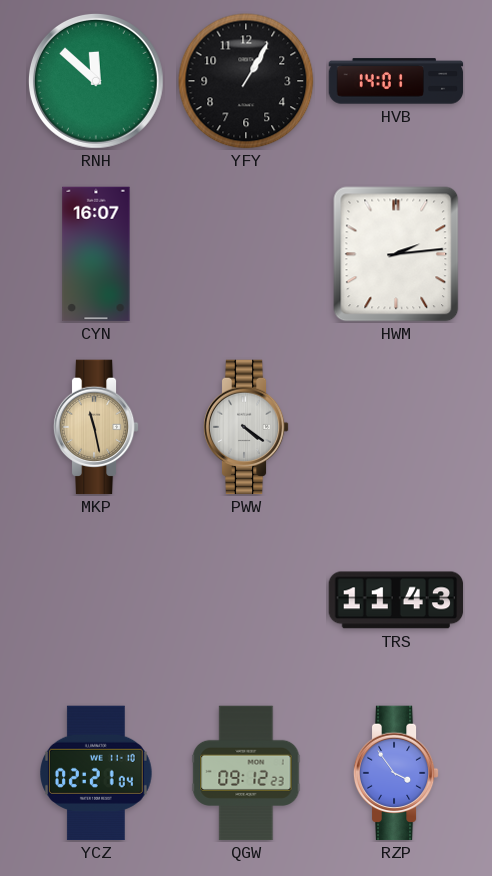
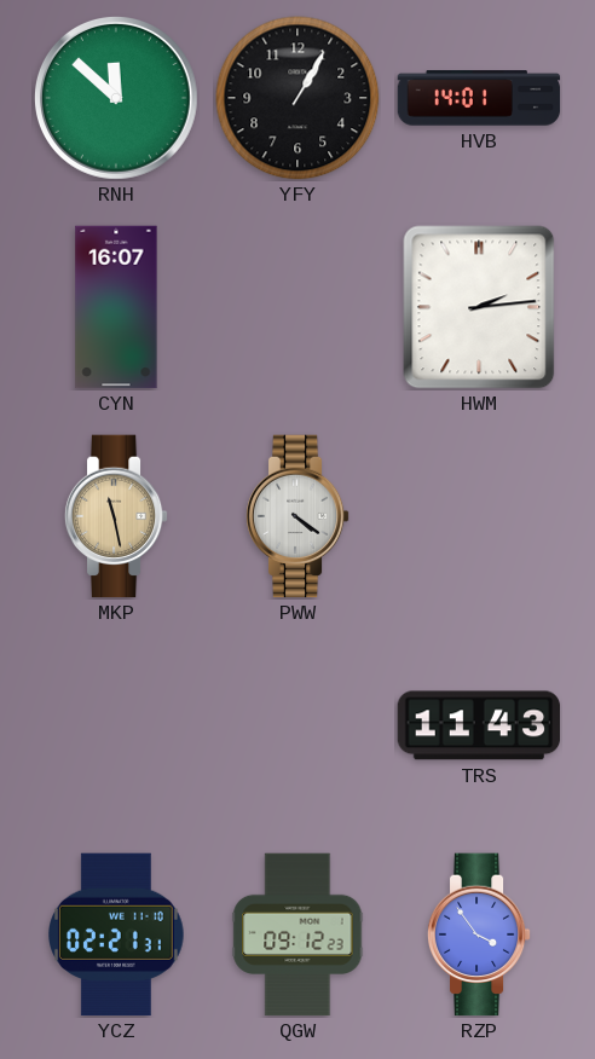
YCZ: 02:21:04 -> 02:21:31 (117, 934)
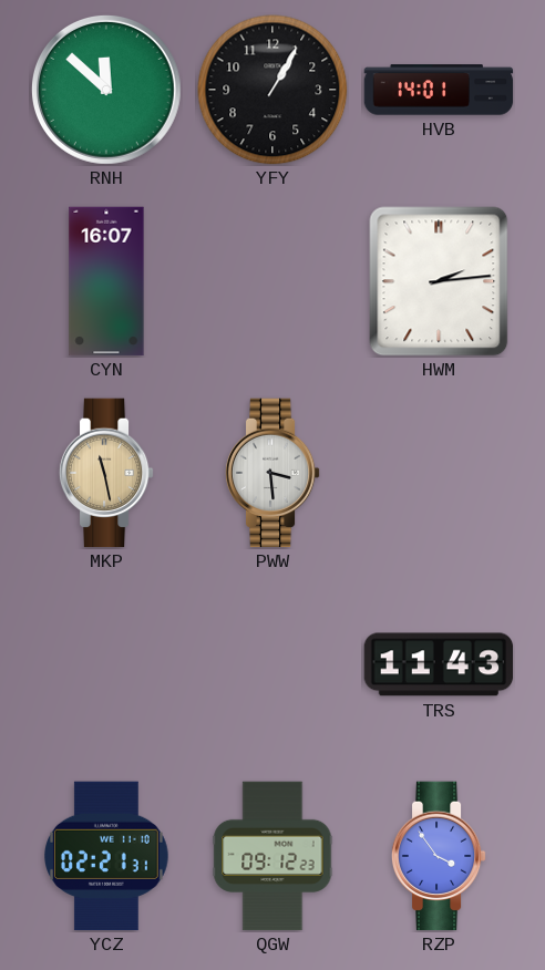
PWW: 4:21 -> 3:29 (272, 473)
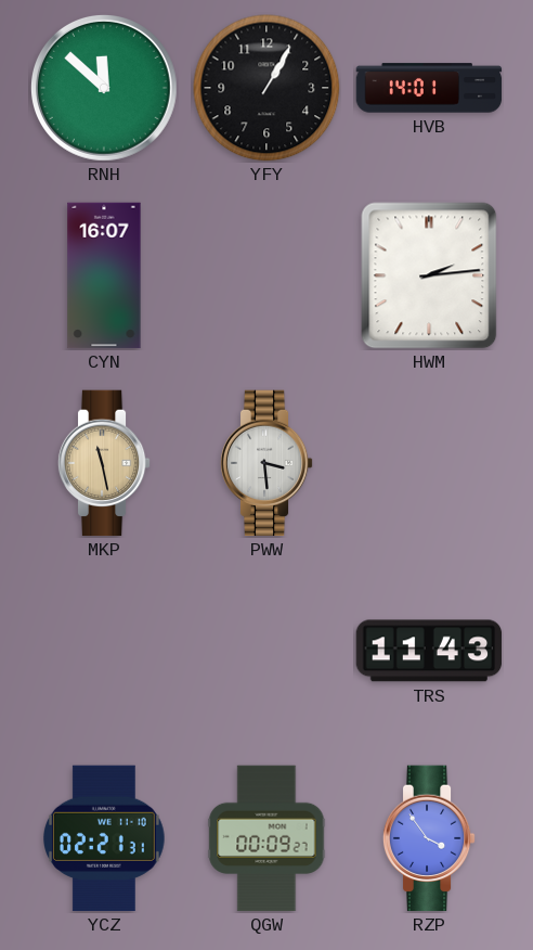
QGW: 09:12 -> 00:09 (266, 838)
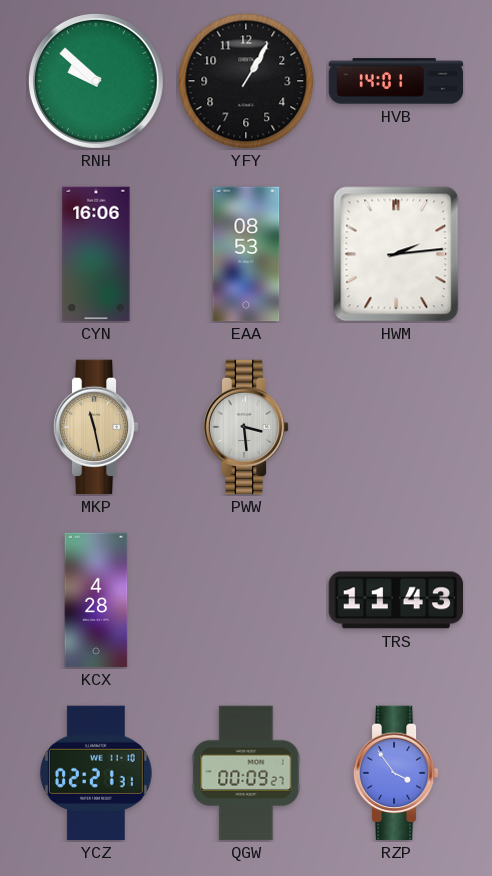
RNH: 11:52 -> 9:52 (96, 81)
CYN: 16:07 -> 16:06 (96, 254)
EAA: none -> 08:53 (246, 254)
KCX: none -> 4:28 (96, 600)
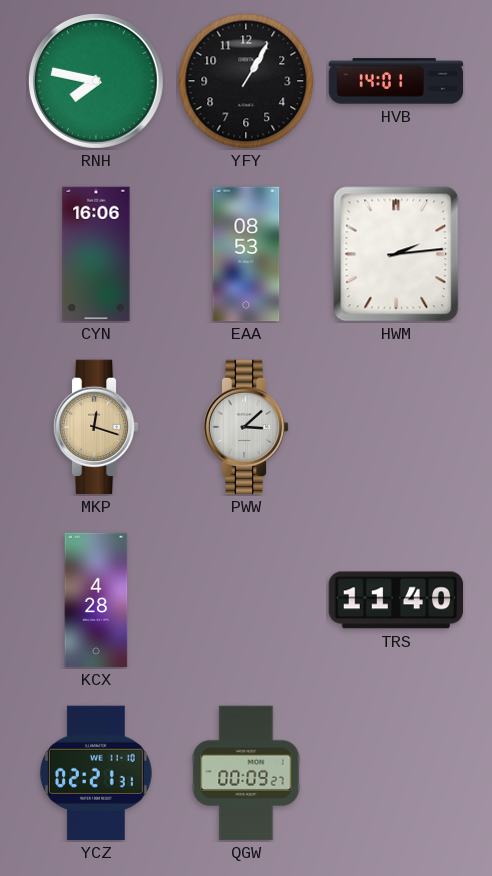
RNH: 9:52 -> 7:47 (96, 81)
MKP: 11:28 -> 12:18 (96, 427)
PWW: 3:29 -> 3:08 (246, 427)
TRS: 11:43 -> 11:40 (396, 600)
RZP: 3:54 -> none (396, 773)
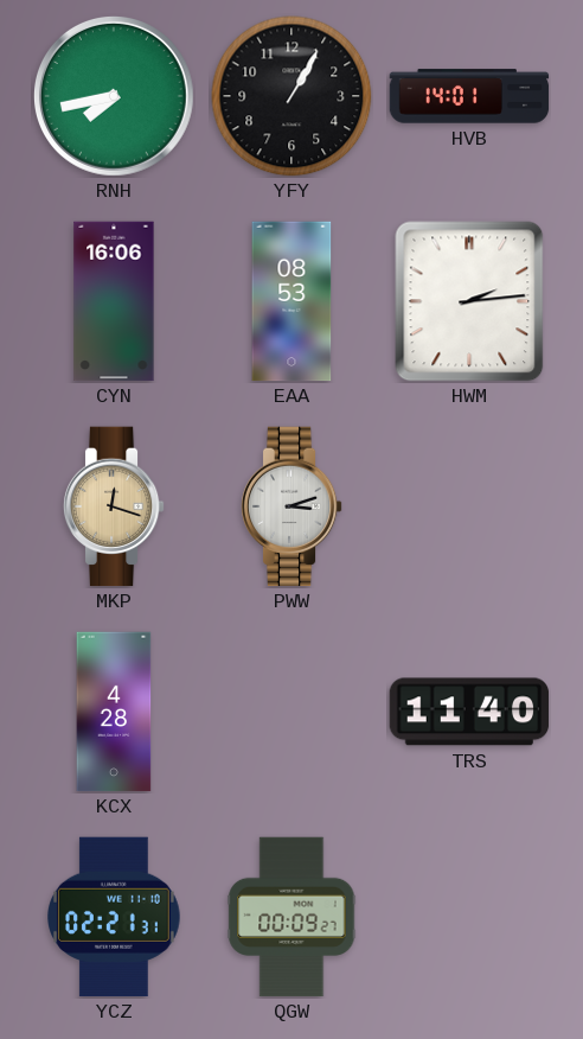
RNH: 7:47 -> 7:43 (114, 96)
PWW: 3:08 -> 3:12 (291, 506)
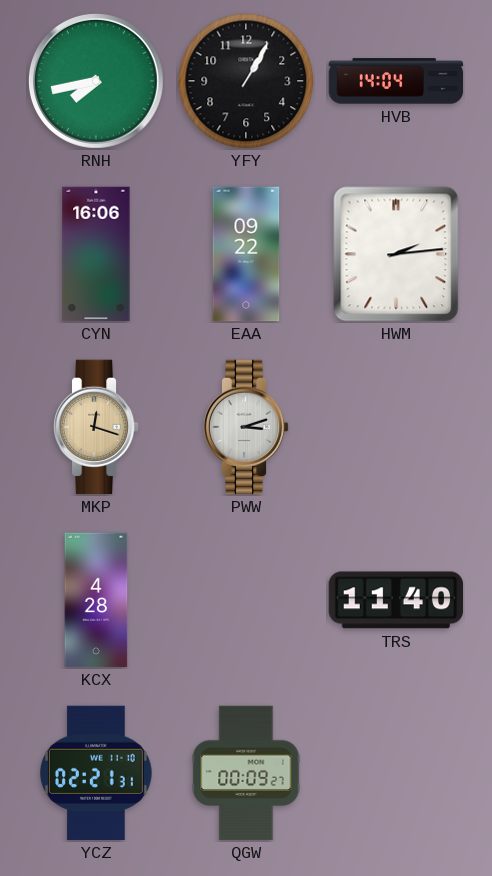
HVB: 14:01 -> 14:04 (396, 81)
EAA: 08:53 -> 09:22 (246, 254)
